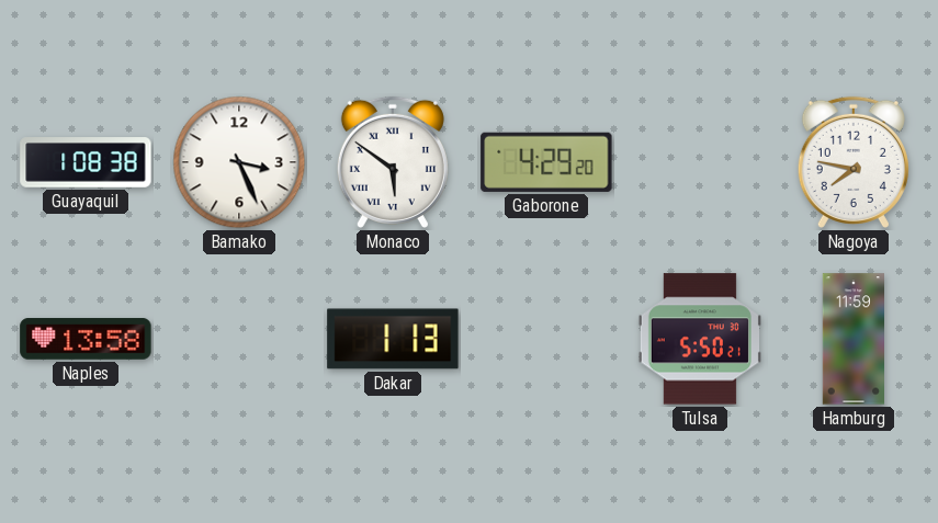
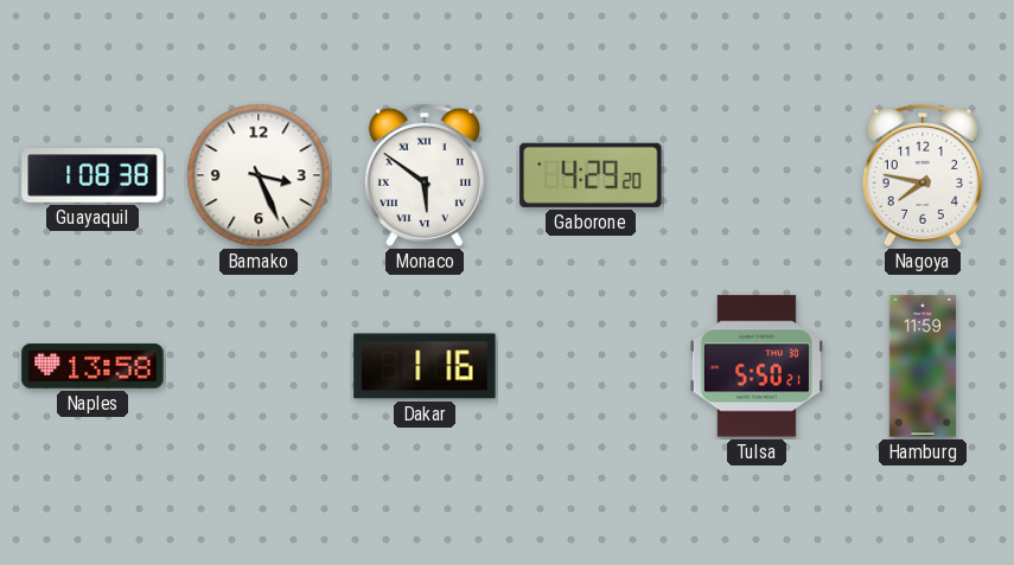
Dakar: 1:13 -> 1:16 (425, 366)
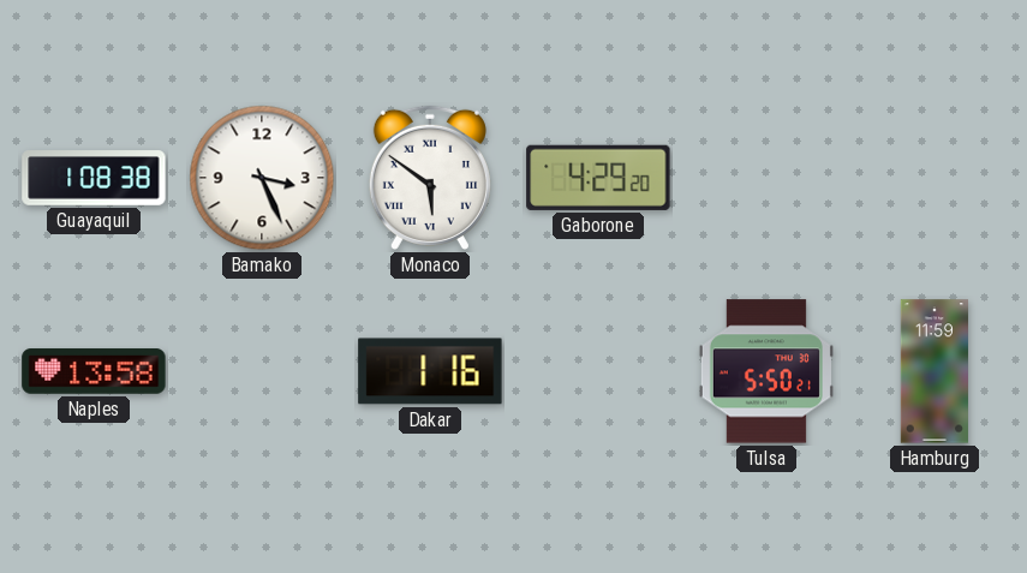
Nagoya: 7:47 -> none (923, 175)
